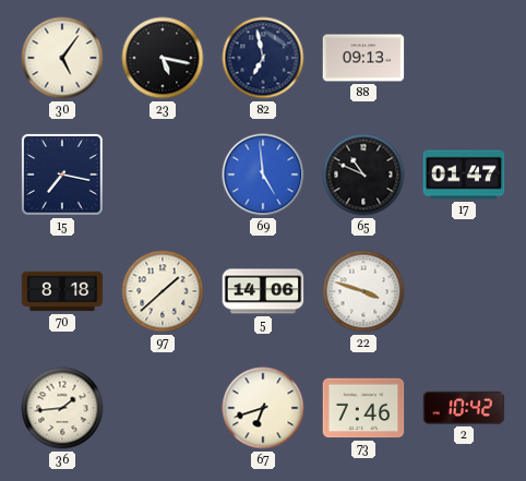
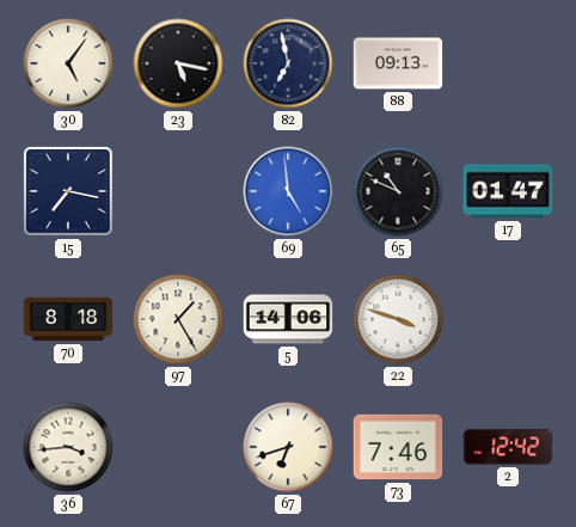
97: 1:38 -> 1:25 (178, 319)
36: 1:44 -> 3:44 (68, 447)
2: 10:42 -> 12:42 (508, 447)
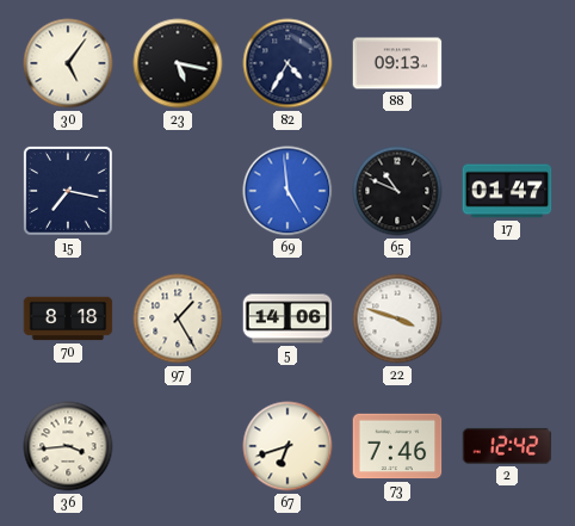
82: 6:58 -> 4:35 (287, 63)
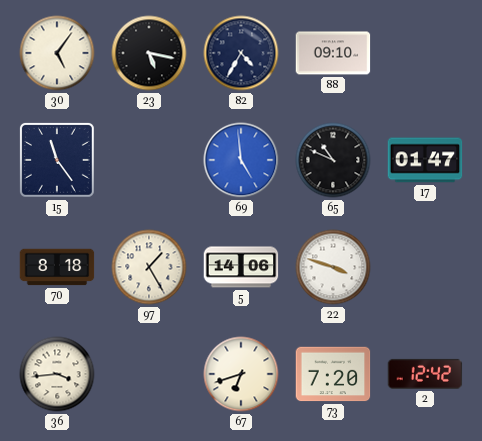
88: 09:13 -> 09:10 (333, 53)
15: 7:17 -> 11:24 (57, 160)
73: 7:46 -> 7:20 (333, 374)
